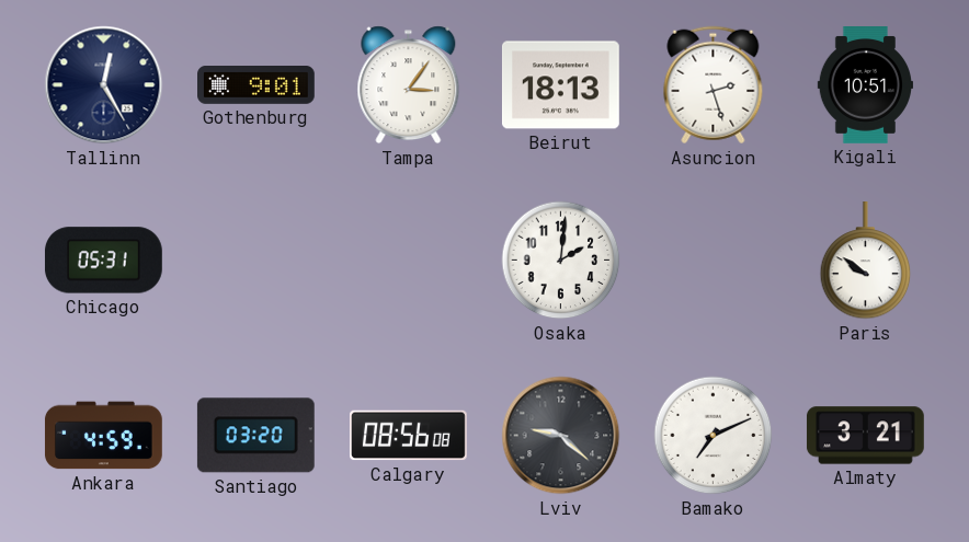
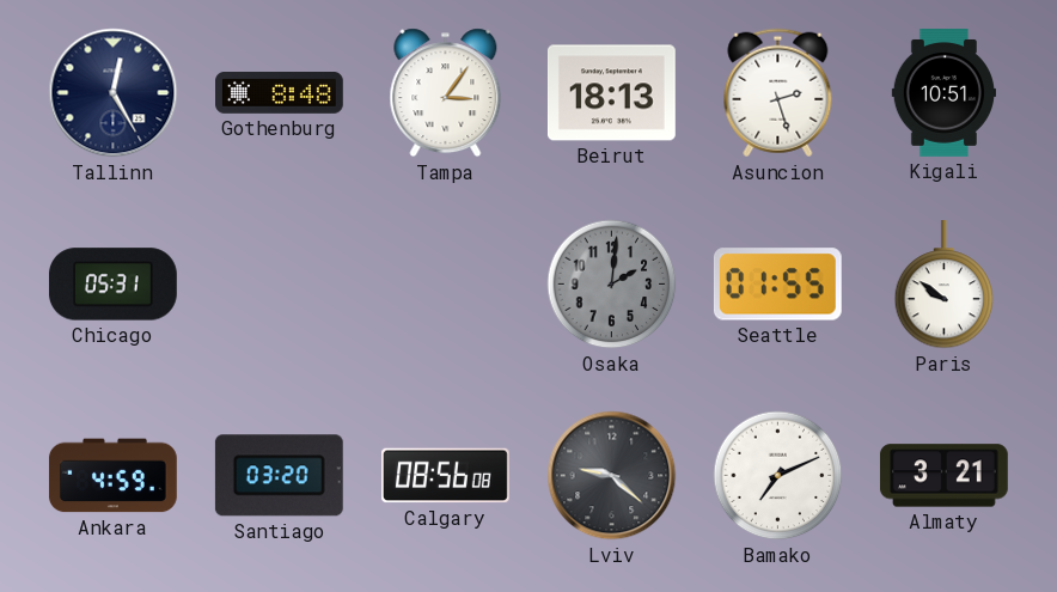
Gothenburg: 9:01 -> 8:48 (280, 93)
Osaka dial: white -> grey (612, 285)
Seattle: none -> 01:55 (777, 285)
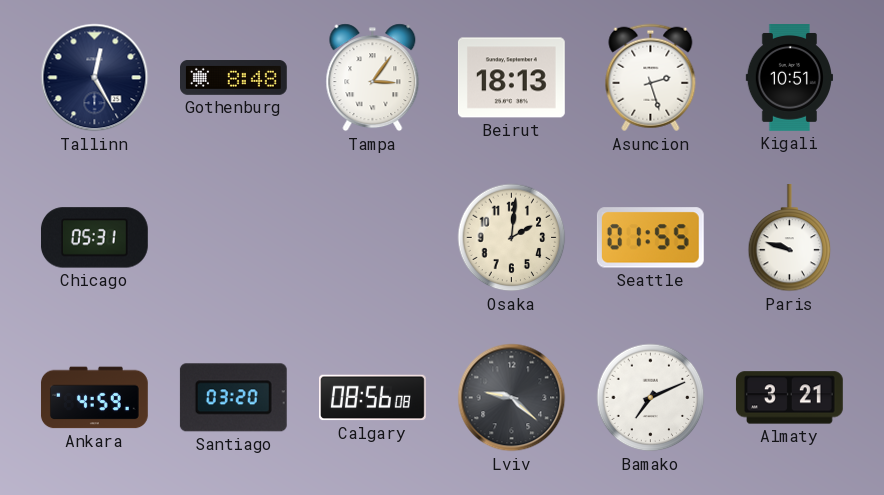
Osaka dial: grey -> cream (512, 238)
Paris: 9:51 -> 9:48 (790, 238)
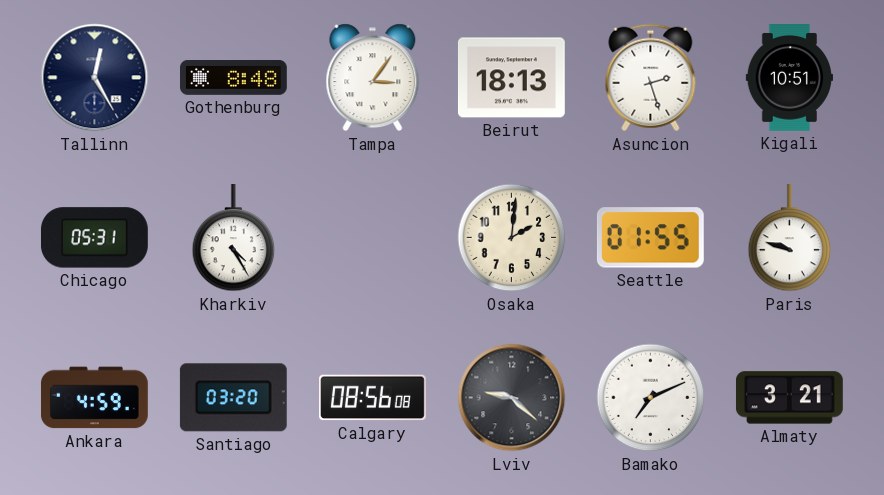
Kharkiv: none -> 4:25 (234, 238)
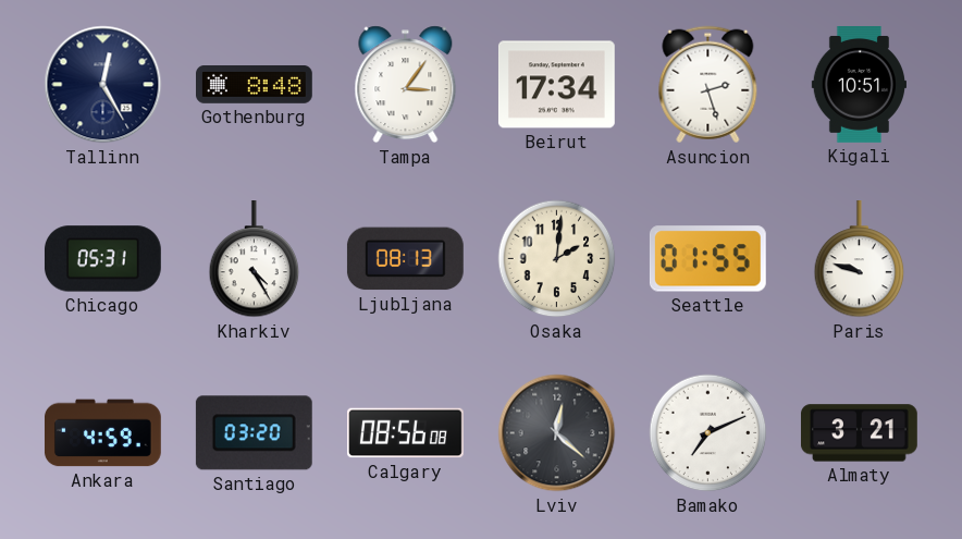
Beirut: 18:13 -> 17:34 (556, 85)
Ljubljana: none -> 08:13 (405, 259)
Lviv: 9:22 -> 12:22 (557, 433)
